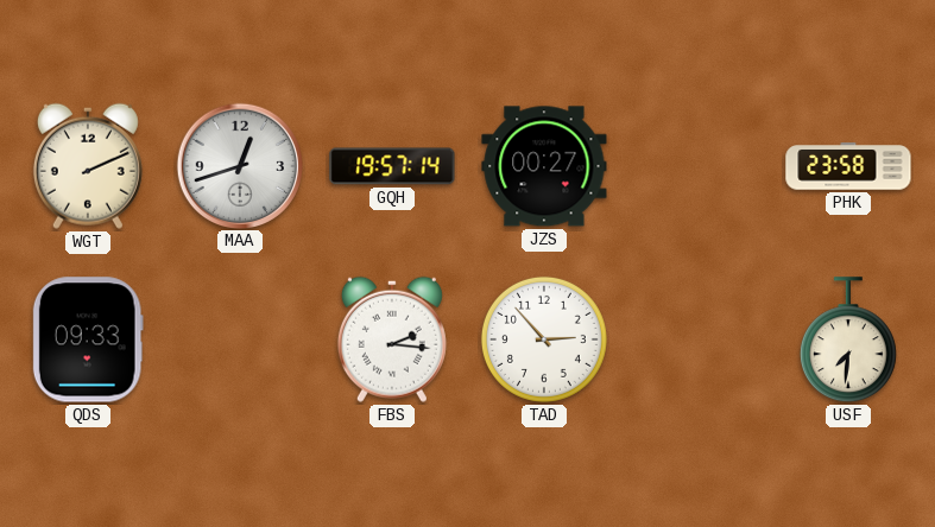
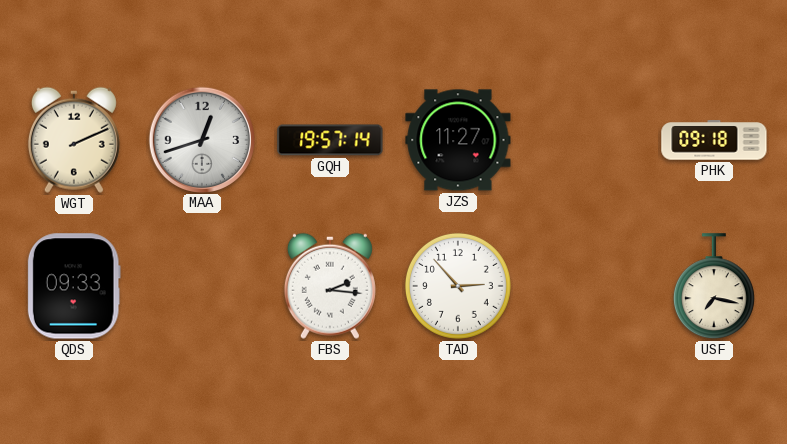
JZS: 00:27 -> 11:27 (458, 140)
PHK: 23:58 -> 09:18 (714, 140)
USF: 7:31 -> 7:17 (714, 287)
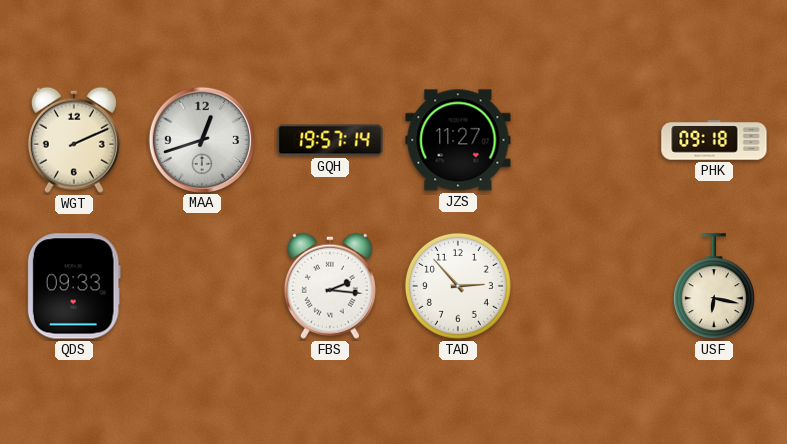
USF: 7:17 -> 6:17 (714, 287)
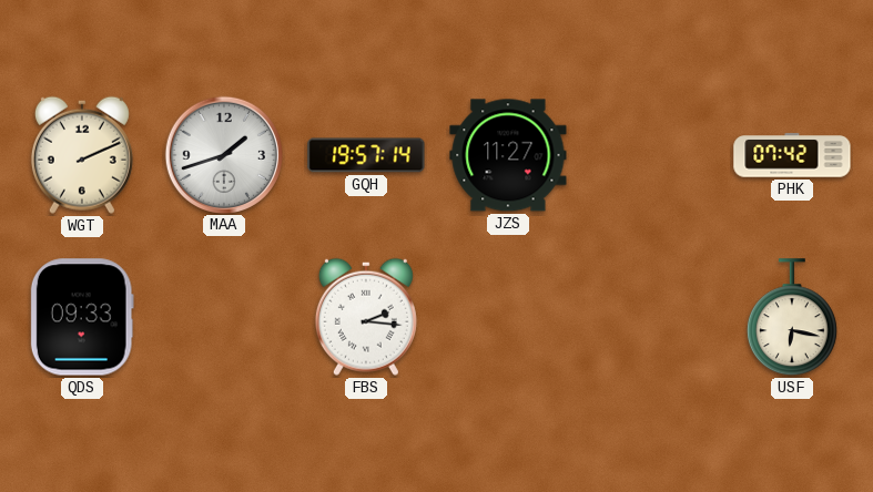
MAA: 12:42 -> 1:42 (223, 154)
PHK: 09:18 -> 07:42 (792, 155)
TAD: 2:53 -> none (458, 286)
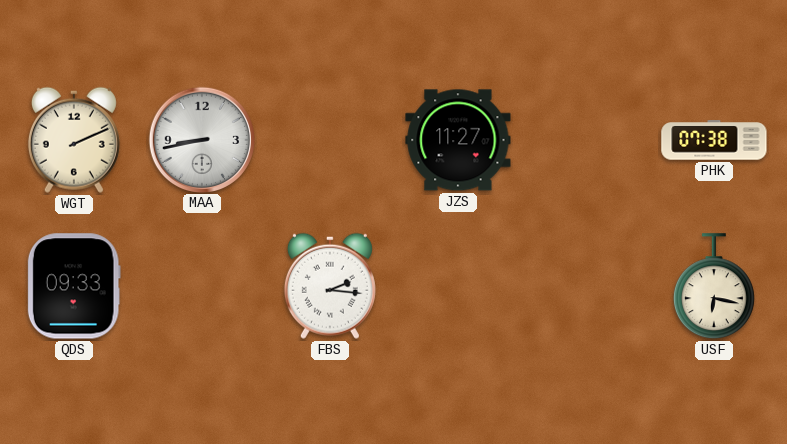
MAA: 1:42 -> 8:43 (201, 139)
GQH: 19:57 -> none (366, 155)
PHK: 07:42 -> 07:38 (714, 140)
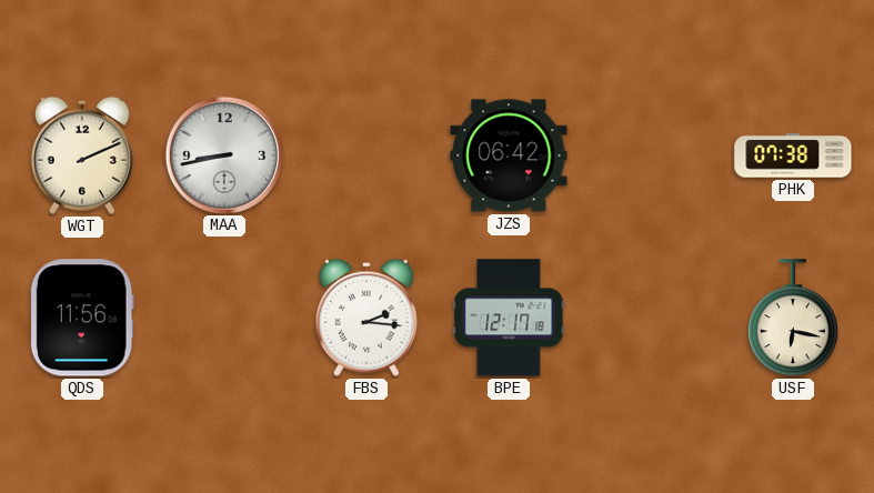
JZS: 11:27 -> 06:42 (509, 155)
QDS: 09:33 -> 11:56 (82, 318)
BPE: none -> 12:17 (509, 318)
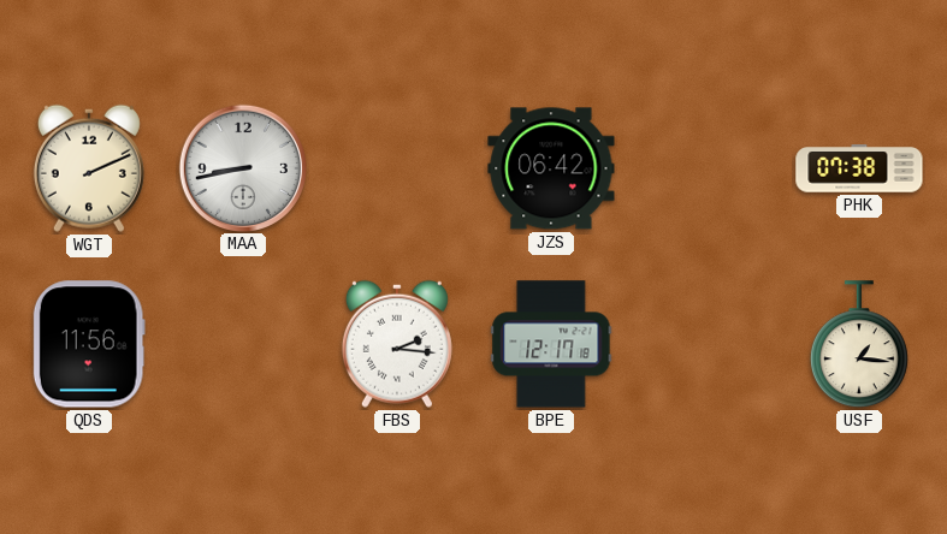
USF: 6:17 -> 1:16 (859, 345)
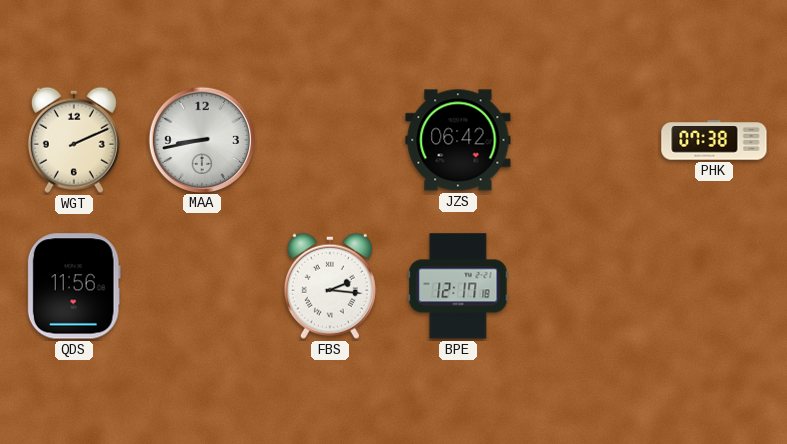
USF: 1:16 -> none (859, 345)
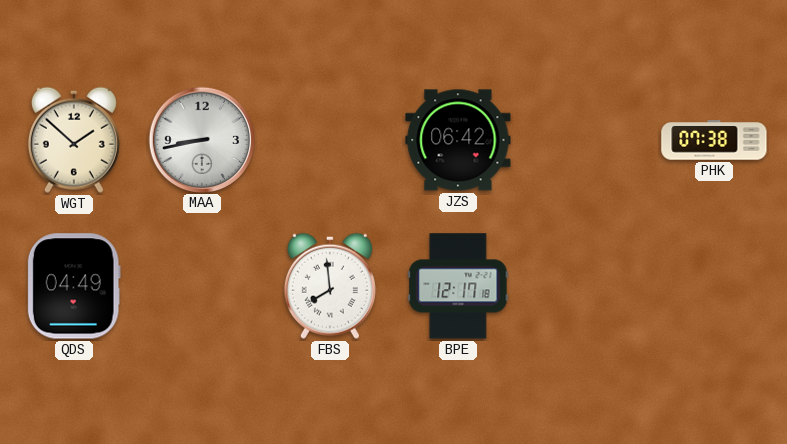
WGT: 2:11 -> 1:52 (74, 140)
QDS: 11:56 -> 04:49 (74, 286)
FBS: 2:16 -> 7:59 (330, 286)
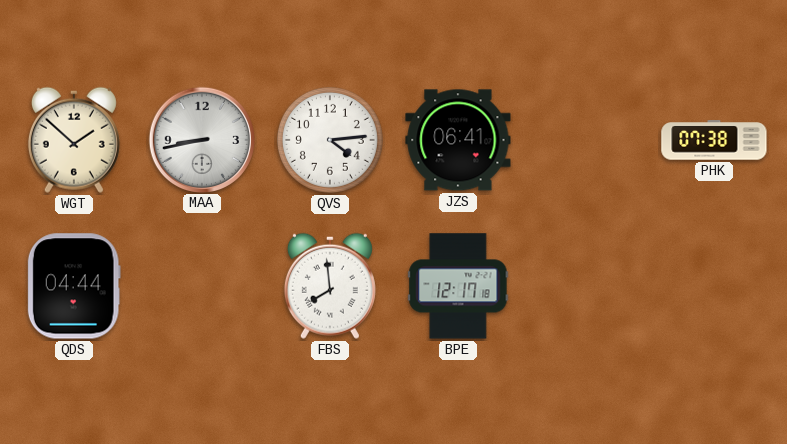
QVS: none -> 4:14 (330, 140)
JZS: 06:42 -> 06:41 (458, 140)
QDS: 04:49 -> 04:44 (74, 286)
